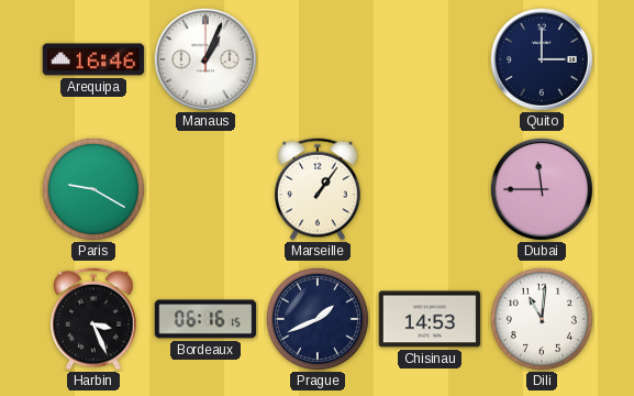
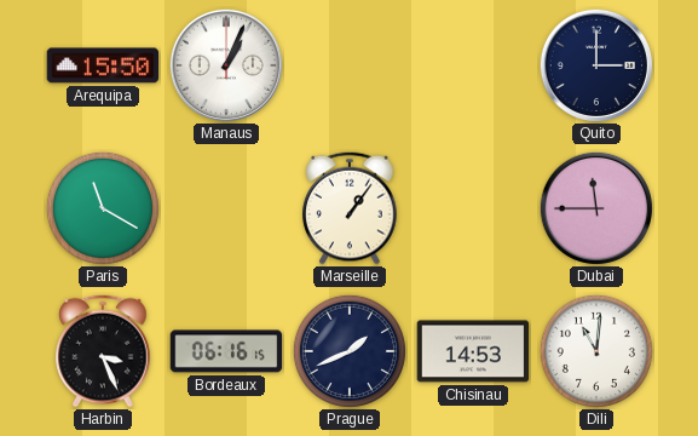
Arequipa: 16:46 -> 15:50 (103, 65)
Paris: 9:20 -> 11:20 (103, 208)
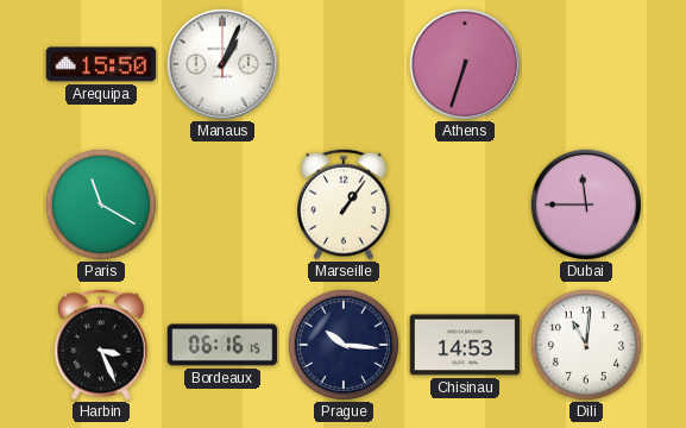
Athens: none -> 6:33 (465, 64)
Quito: 3:00 -> none (596, 65)
Prague: 1:41 -> 10:16 (344, 345)
